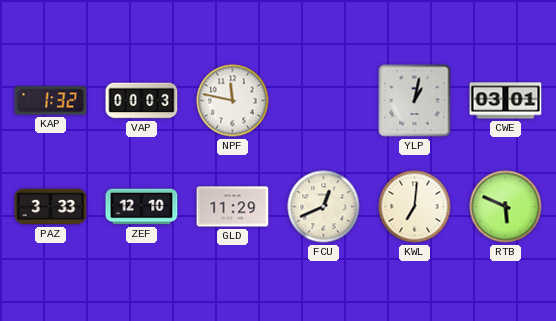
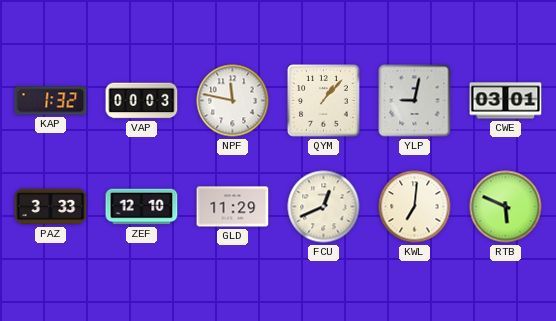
QYM: none -> 1:07 (324, 101)
YLP: 1:02 -> 9:02 (415, 101)
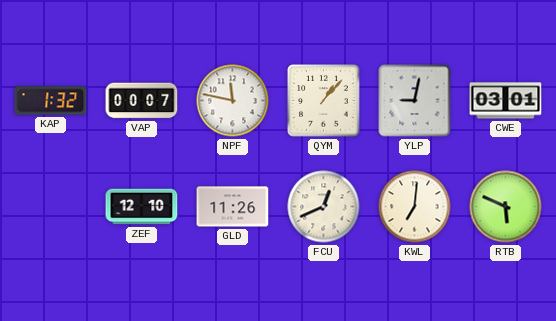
VAP: 00:03 -> 00:07 (142, 101)
PAZ: 3:33 -> none (51, 207)
GLD: 11:29 -> 11:26 (233, 207)
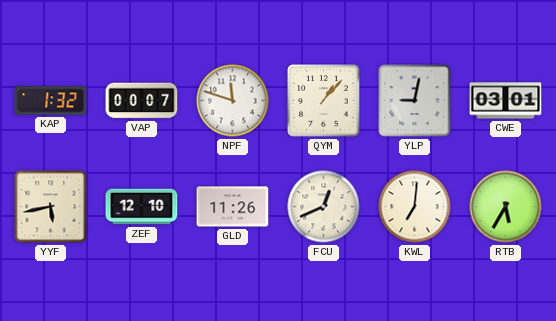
NPF: 11:47 -> 11:48 (233, 101)
YYF: none -> 5:43 (51, 207)
RTB: 5:49 -> 5:35 (506, 207)
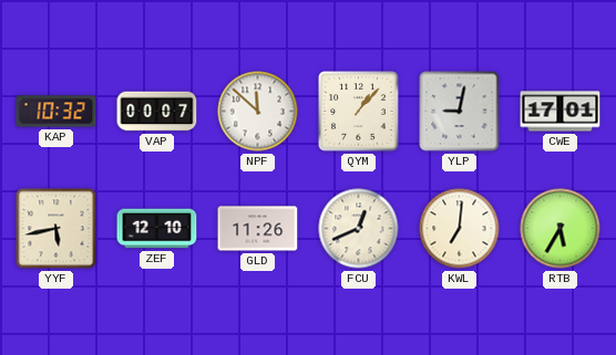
KAP: 1:32 -> 10:32 (57, 112)
NPF: 11:48 -> 11:52 (258, 112)
CWE: 03:01 -> 17:01 (561, 112)
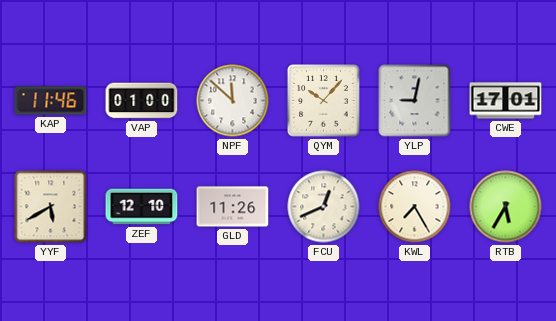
KAP: 10:32 -> 11:46 (51, 101)
VAP: 00:07 -> 01:00 (142, 101)
QYM: 1:07 -> 10:07 (324, 101)
YYF: 5:43 -> 5:40 (51, 207)
KWL: 7:01 -> 7:25 (415, 207)
